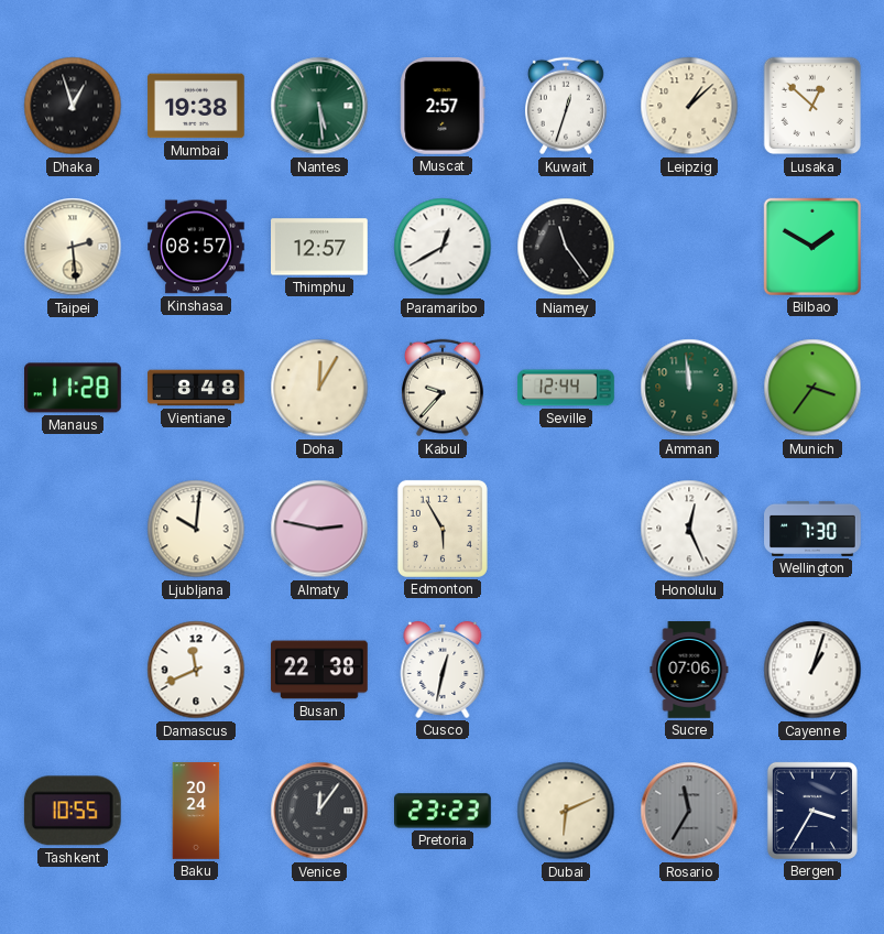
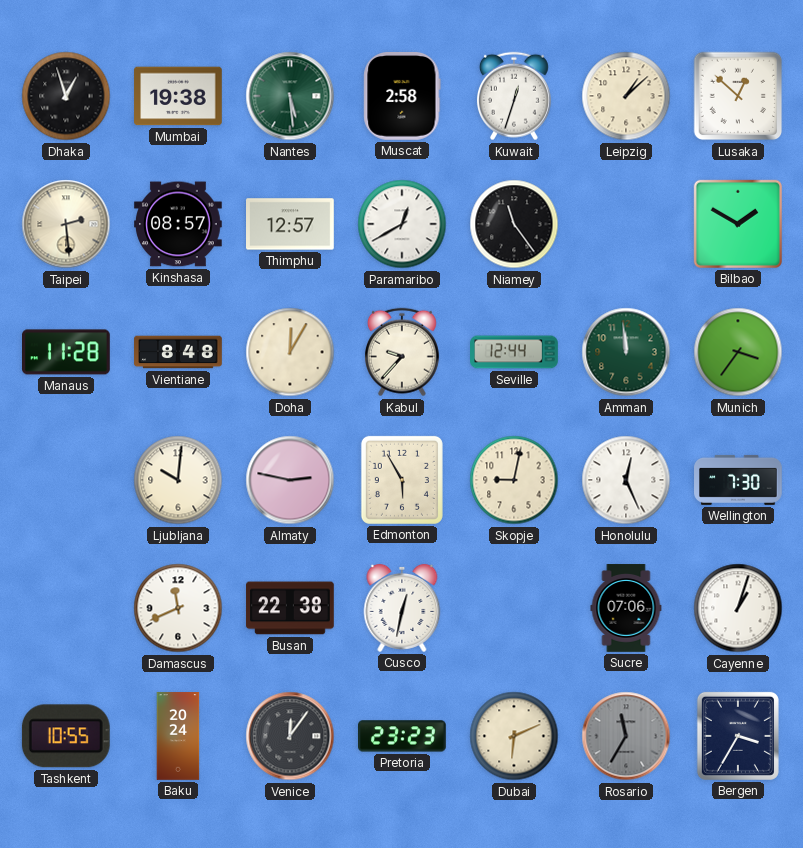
Muscat: 2:57 -> 2:58 (402, 97)
Skopje: none -> 9:02 (514, 480)
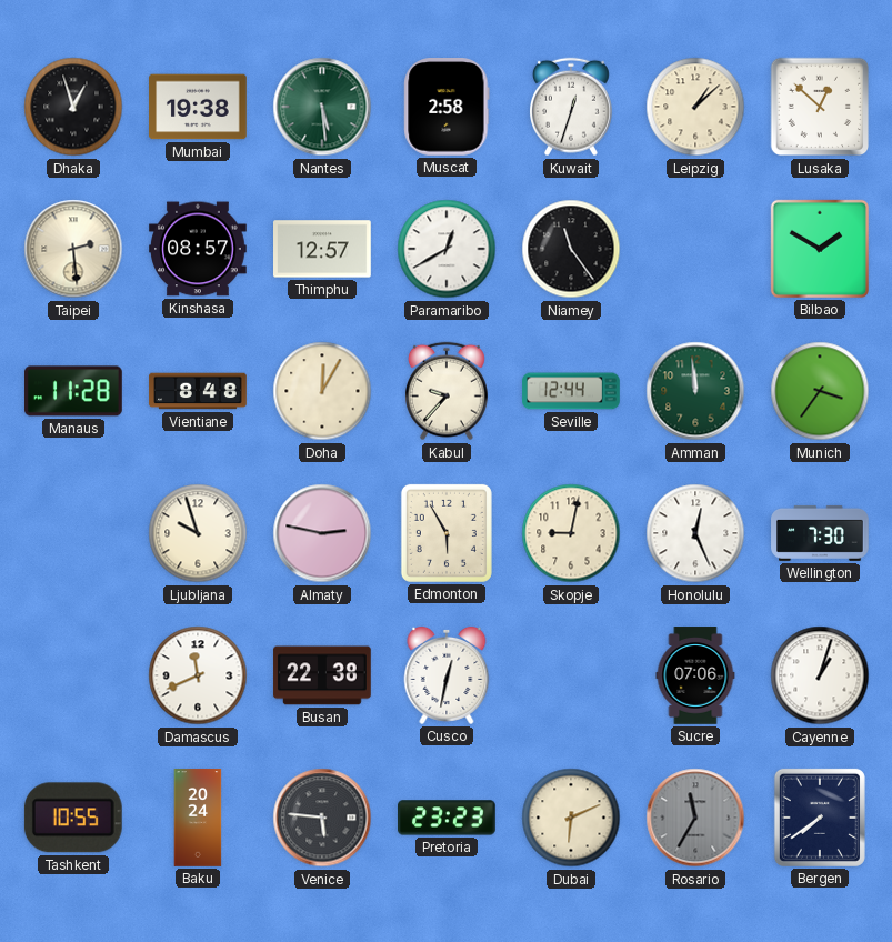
Ljubljana: 10:01 -> 9:57 (198, 533)
Venice: 12:06 -> 5:46 (322, 818)
Bergen: 3:35 -> 7:39 (820, 818)
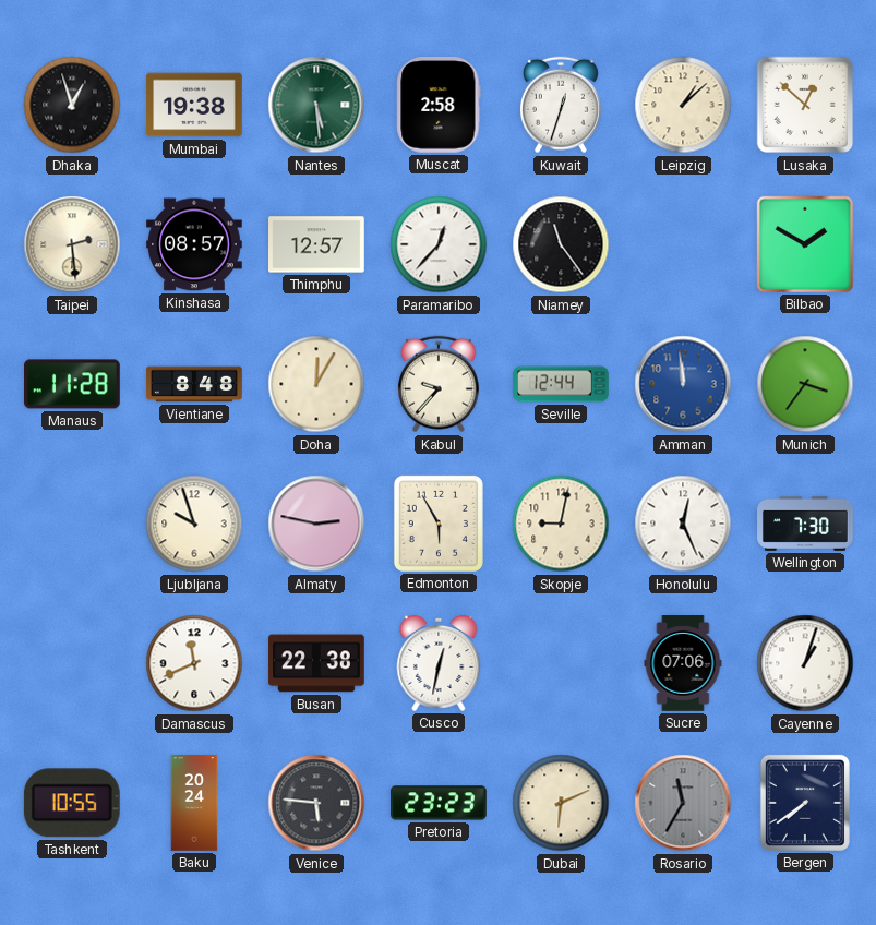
Paramaribo: 12:40 -> 12:37 (439, 244)
Amman dial: green -> blue (683, 384)
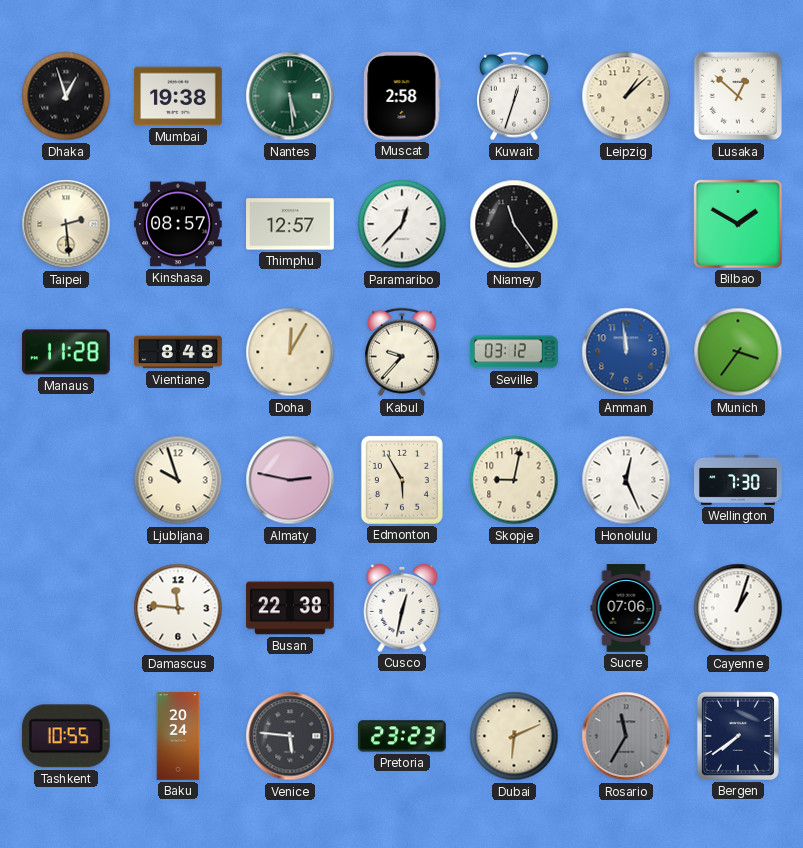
Seville: 12:44 -> 03:12 (514, 352)
Damascus: 11:41 -> 11:46 (178, 608)
